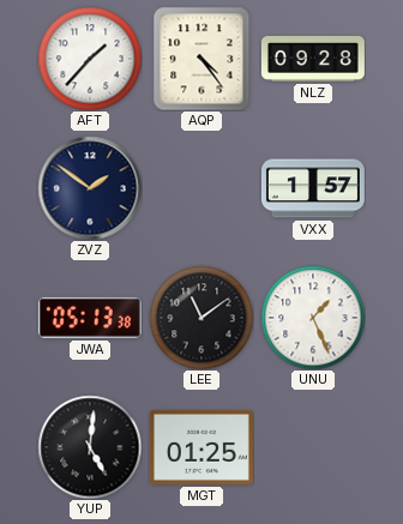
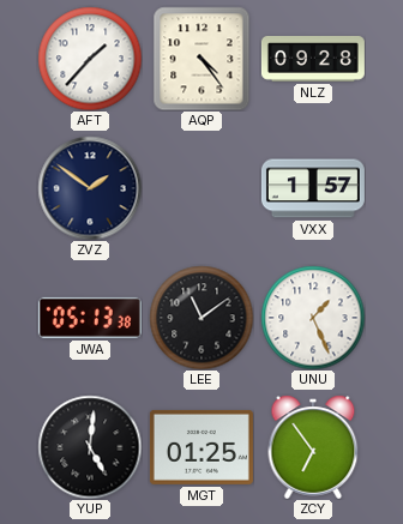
ZCY: none -> 6:54 (313, 447)
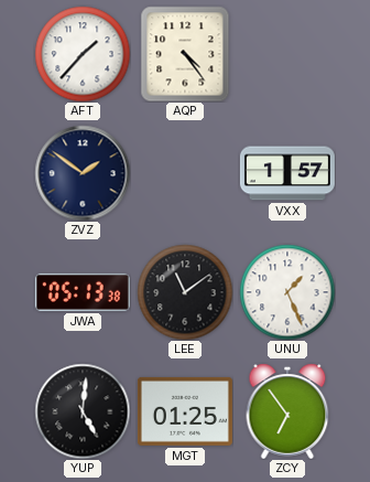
NLZ: 09:28 -> none (313, 59)
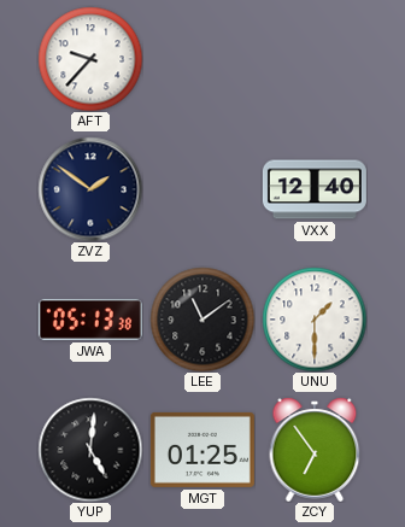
AFT: 1:37 -> 9:37 (90, 59)
AQP: 4:24 -> none (185, 54)
VXX: 1:57 -> 12:40 (315, 189)
UNU: 1:26 -> 1:30 (315, 320)
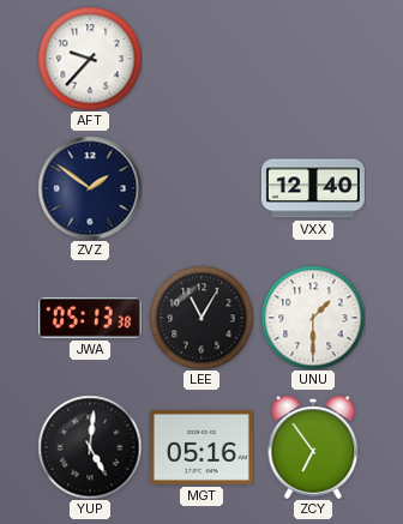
LEE: 11:09 -> 11:05 (201, 318)
MGT: 01:25 -> 05:16 (201, 447)
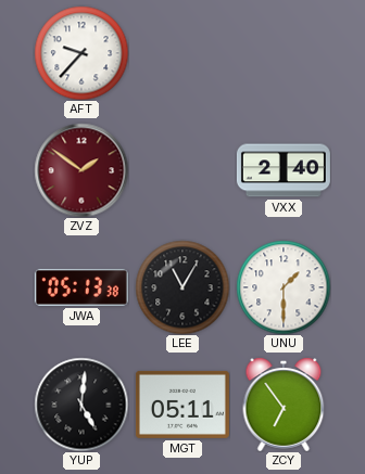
ZVZ dial: navy -> burgundy (81, 170)
VXX: 12:40 -> 2:40 (284, 170)
MGT: 05:16 -> 05:11 (182, 405)
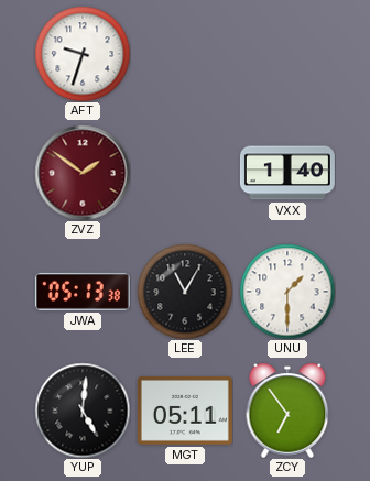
AFT: 9:37 -> 9:33 (83, 54)
VXX: 2:40 -> 1:40 (287, 173)
